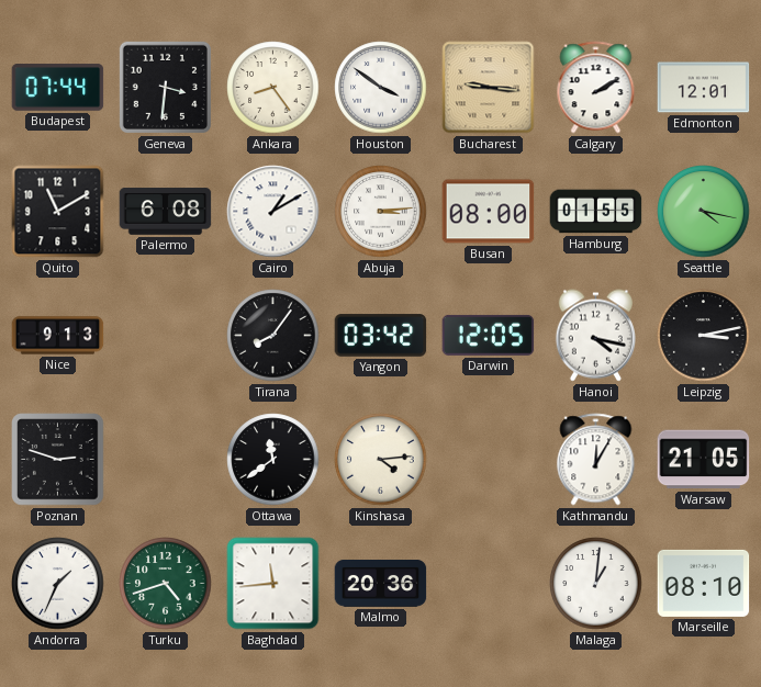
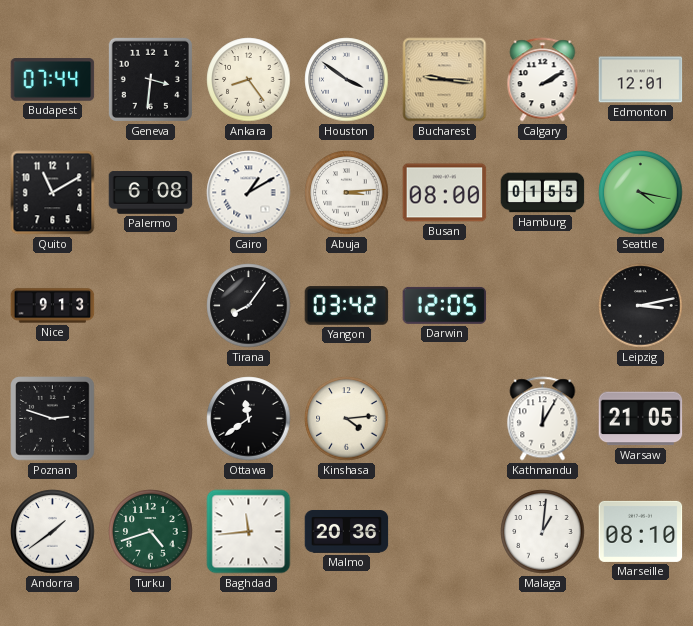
Hanoi: 4:17 -> none (595, 336)
Andorra: 1:34 -> 1:39 (53, 532)
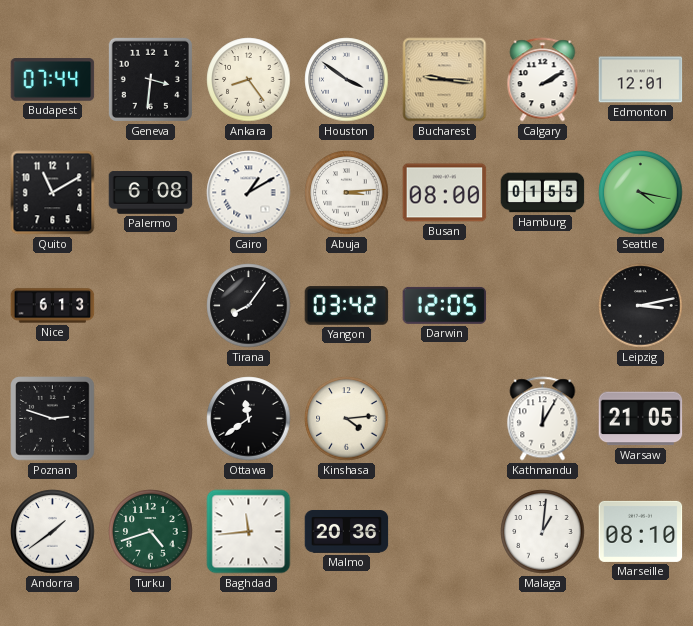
Nice: 9:13 -> 6:13 (53, 306)
